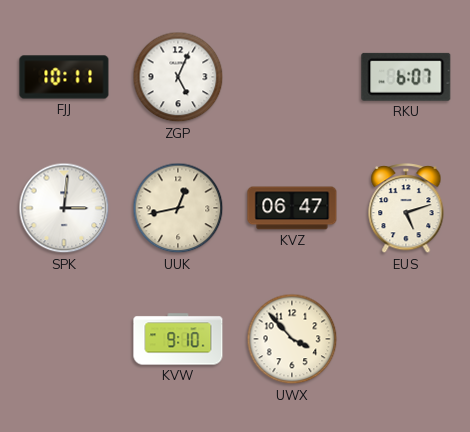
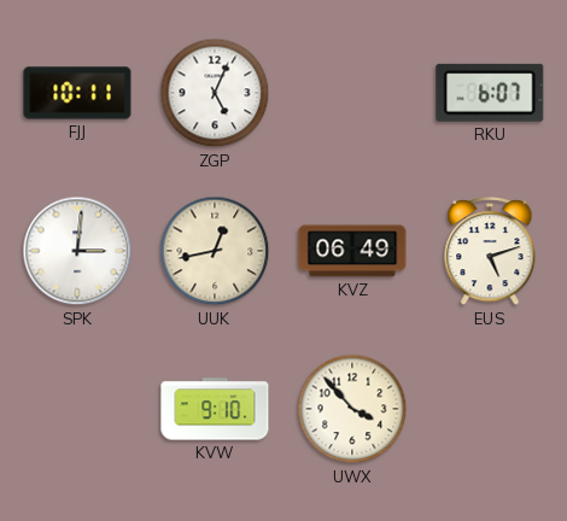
KVZ: 06:47 -> 06:49 (352, 251)
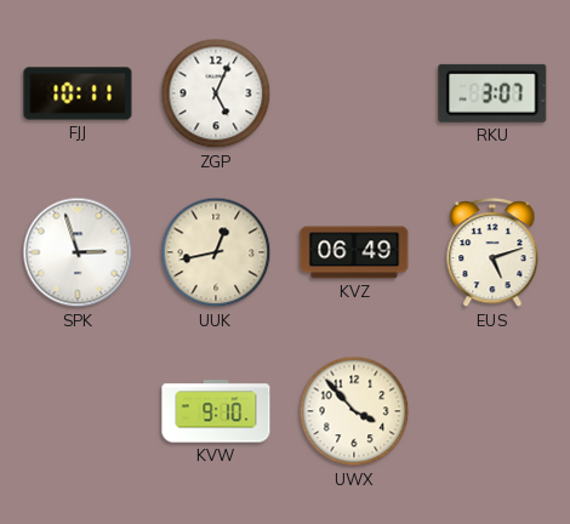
RKU: 6:07 -> 3:07 (492, 93)
SPK: 3:01 -> 2:57 (78, 252)
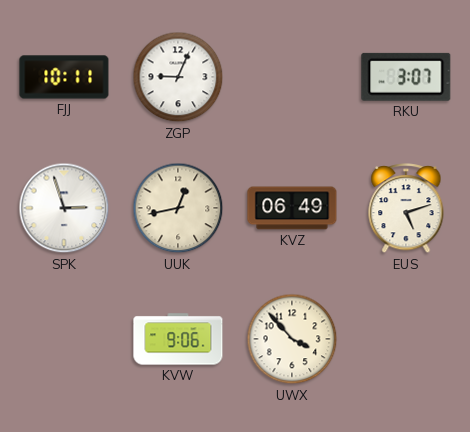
ZGP: 5:04 -> 9:04 (178, 77)
KVW: 9:10 -> 9:06 (178, 339)
